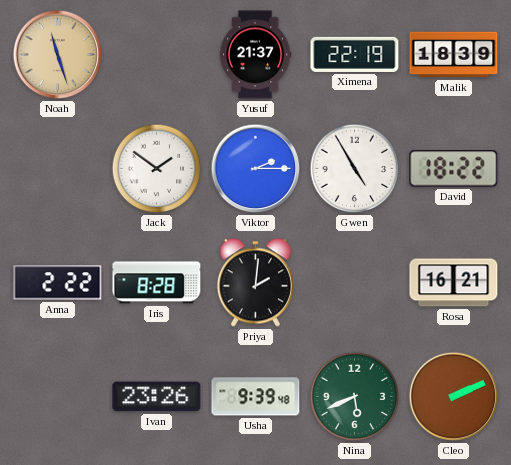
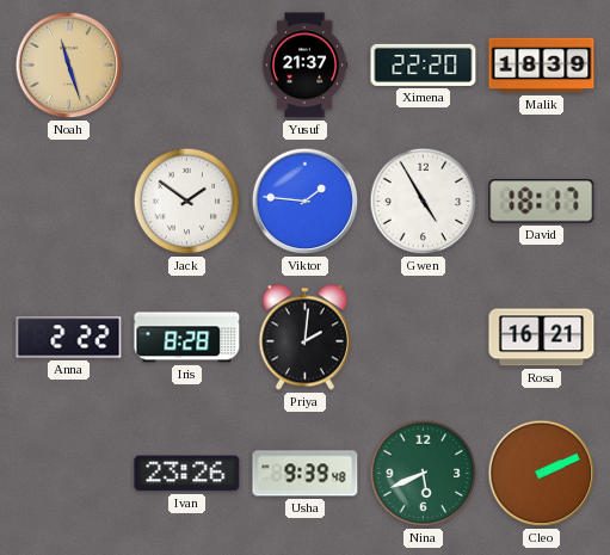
Ximena: 22:19 -> 22:20 (424, 64)
Viktor: 2:15 -> 1:46 (306, 202)
David: 18:22 -> 18:17 (542, 202)
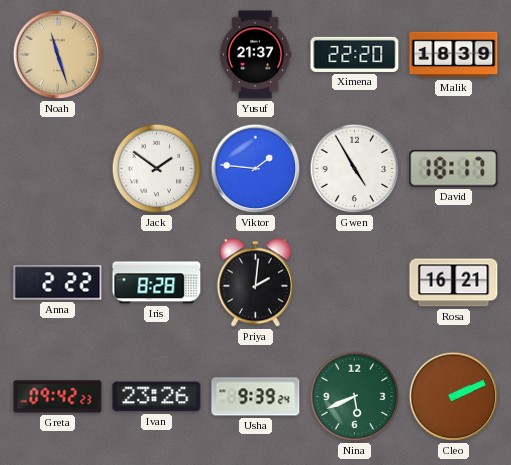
Greta: none -> 09:42 (58, 397)
Usha: 9:39:48 -> 9:39:24 (256, 397)
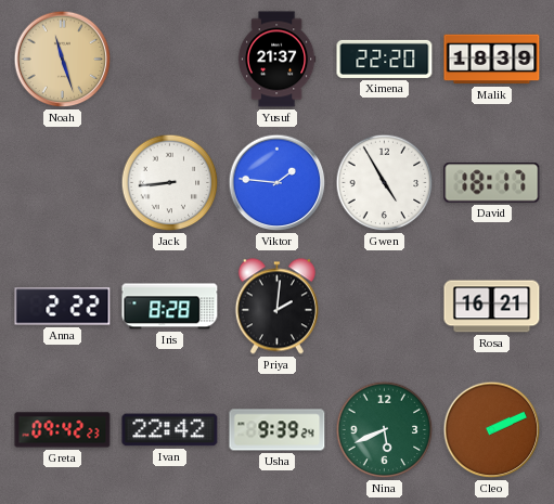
Jack: 1:51 -> 8:44 (170, 183)
Ivan: 23:26 -> 22:42 (170, 430)
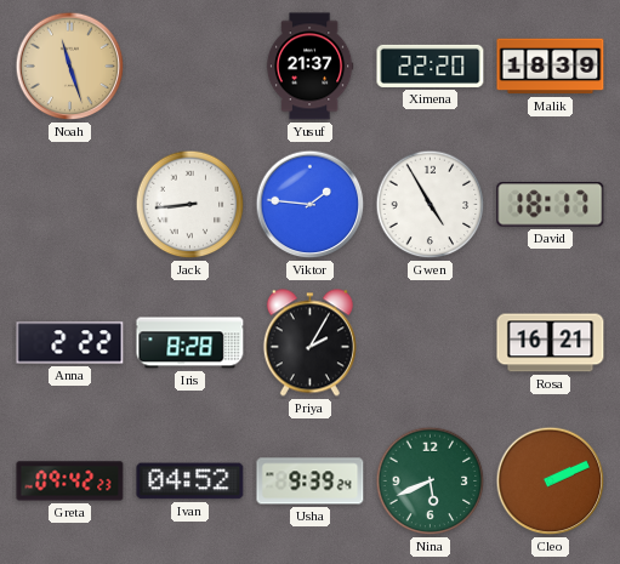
Priya: 2:01 -> 2:05 (309, 343)
Ivan: 22:42 -> 04:52 (190, 482)
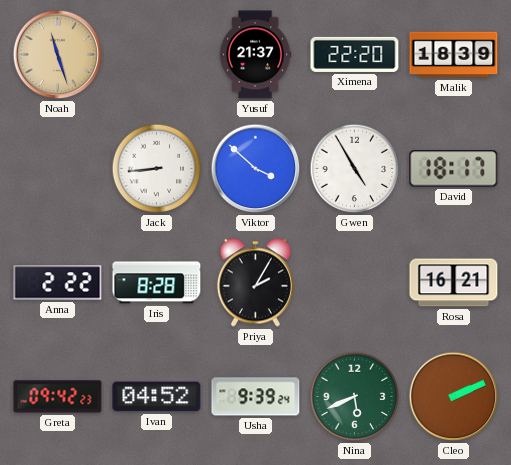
Viktor: 1:46 -> 3:52 (256, 169)
